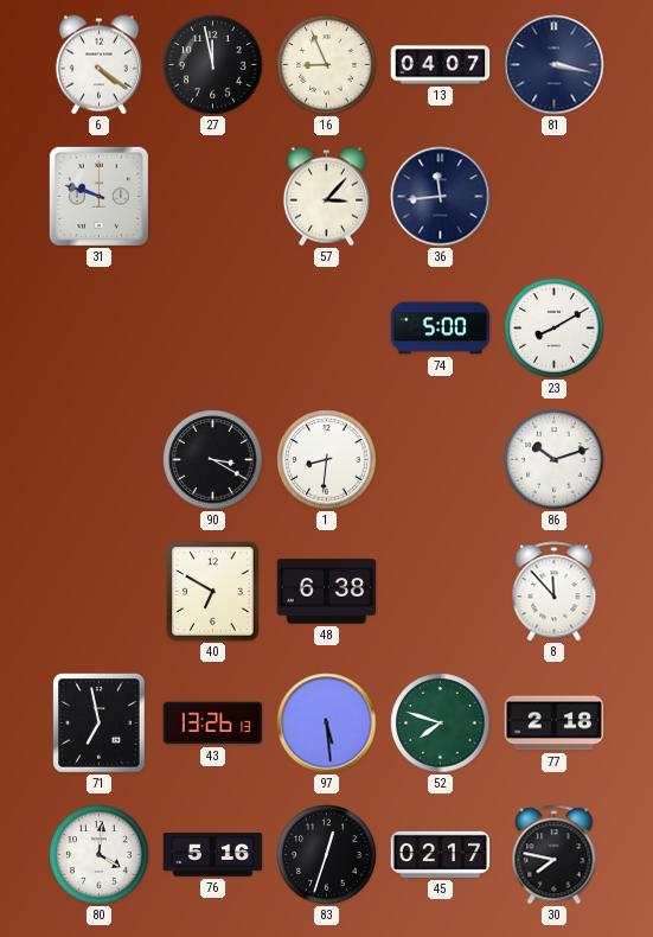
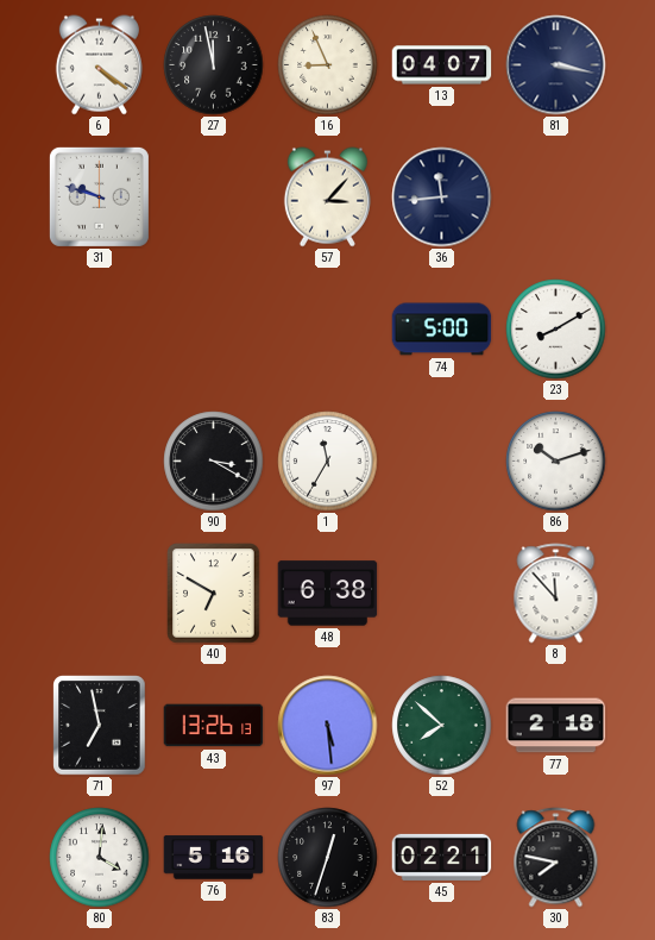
1: 8:31 -> 11:35 (328, 462)
52: 7:48 -> 7:52 (442, 726)
45: 02:17 -> 02:21 (442, 857)
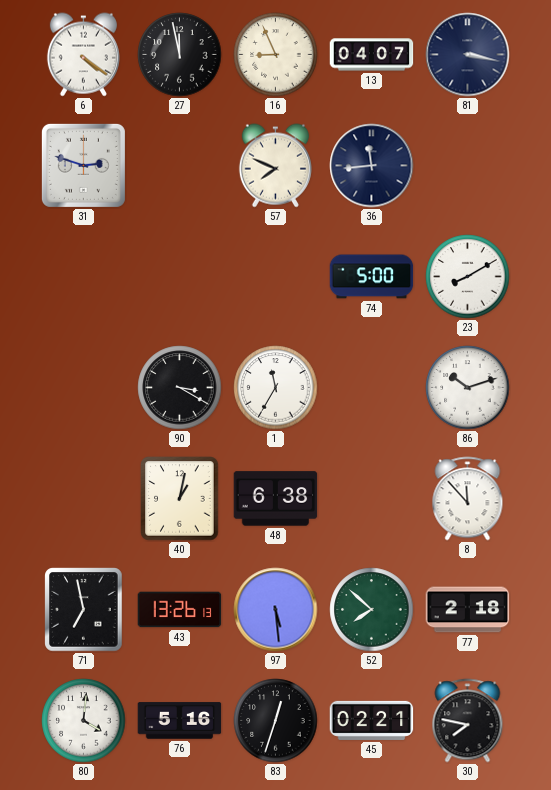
31: 9:48 -> 2:48 (83, 165)
57: 3:07 -> 7:49 (275, 166)
40: 6:50 -> 1:02 (180, 499)
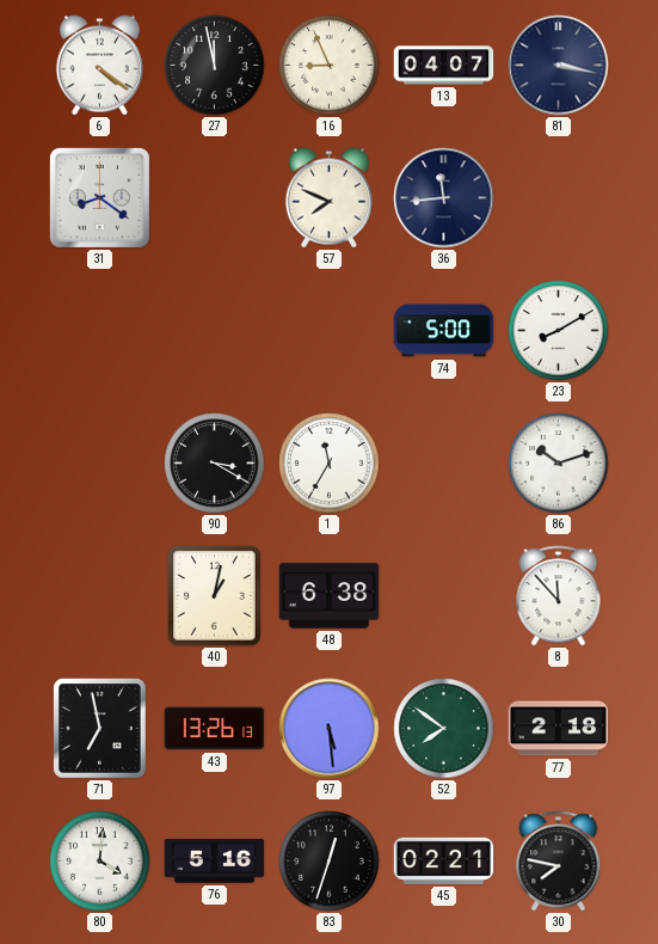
31: 2:48 -> 8:21 (99, 197)
52: 7:52 -> 7:51 (444, 729)
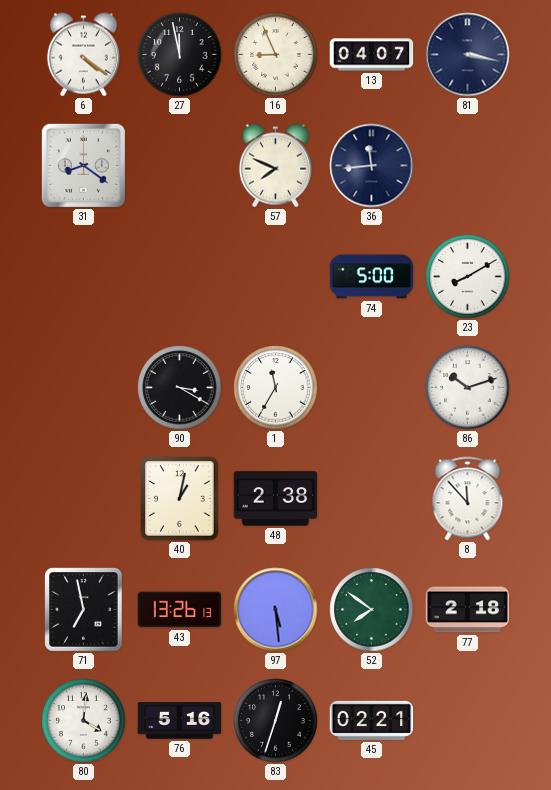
48: 6:38 -> 2:38 (276, 499)
30: 7:47 -> none (559, 862)
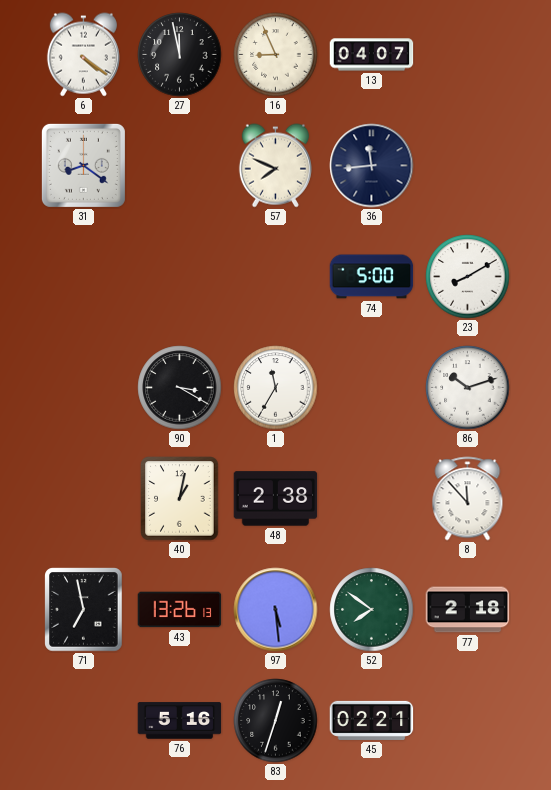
81: 3:17 -> none (468, 55)
80: 4:01 -> none (84, 721)
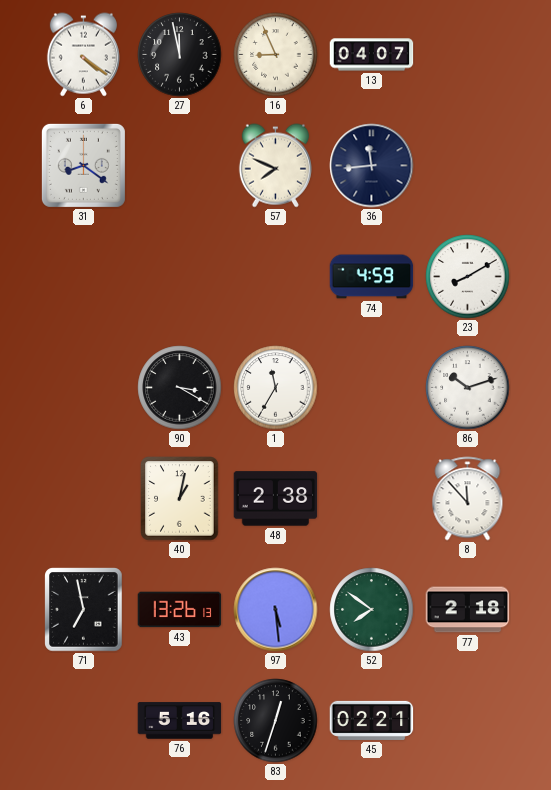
74: 5:00 -> 4:59 (372, 277)
